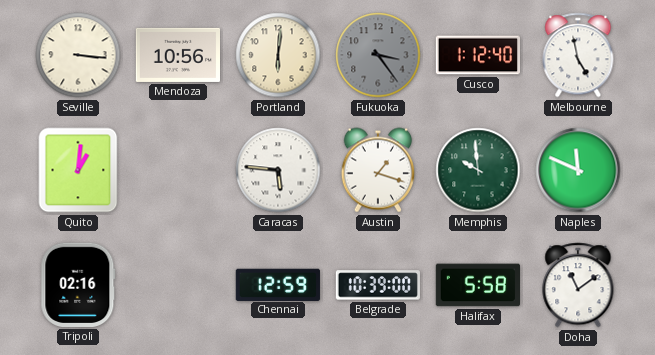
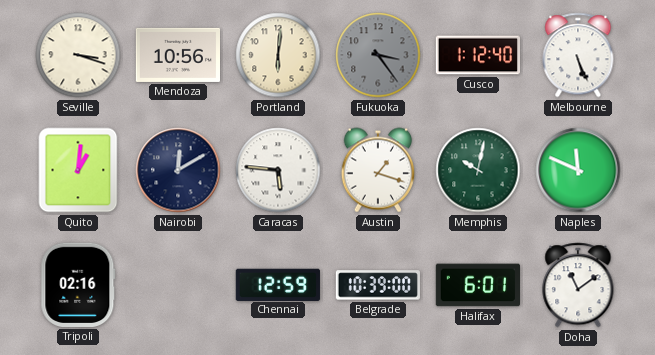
Seville: 3:16 -> 3:18 (78, 55)
Melbourne: 4:58 -> 5:26 (578, 55)
Nairobi: none -> 12:10 (178, 170)
Memphis: 9:59 -> 10:02 (478, 170)
Halifax: 5:58 -> 6:01 (477, 285)
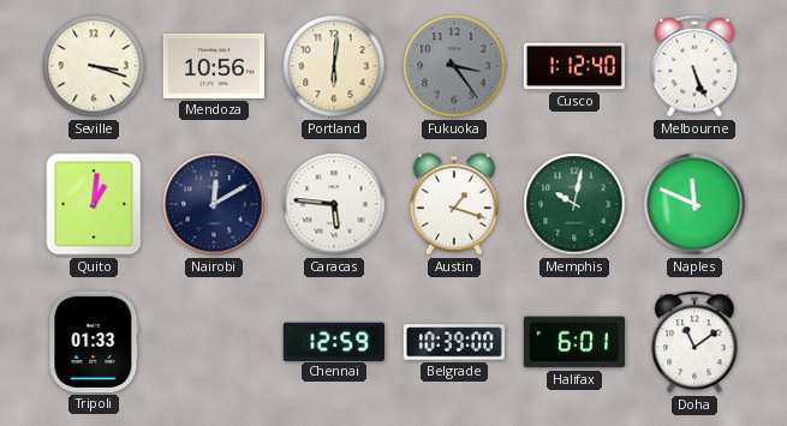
Tripoli: 02:16 -> 01:33 (94, 342)
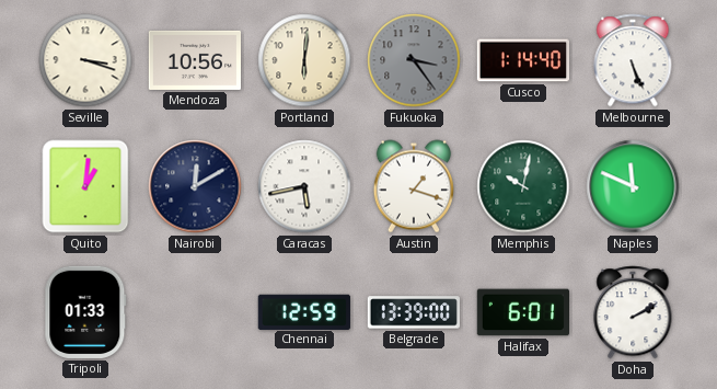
Cusco: 1:12 -> 1:14 (522, 60)
Caracas: 5:46 -> 5:43 (304, 186)
Belgrade: 10:39 -> 13:39 (414, 312)
Doha: 11:09 -> 2:10 (633, 312)
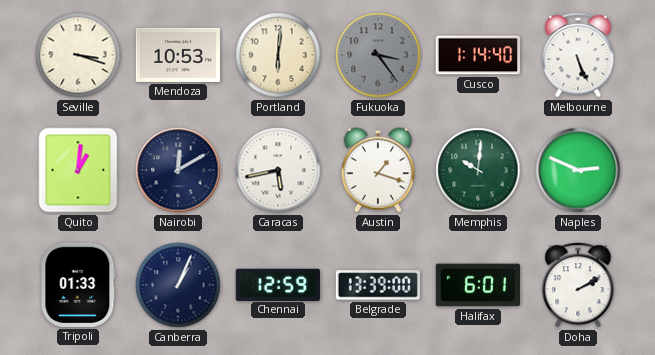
Mendoza: 10:56 -> 10:53 (177, 55)
Memphis: 10:02 -> 10:01 (478, 170)
Naples: 11:49 -> 2:49 (578, 170)
Canberra: none -> 1:04 (178, 285)
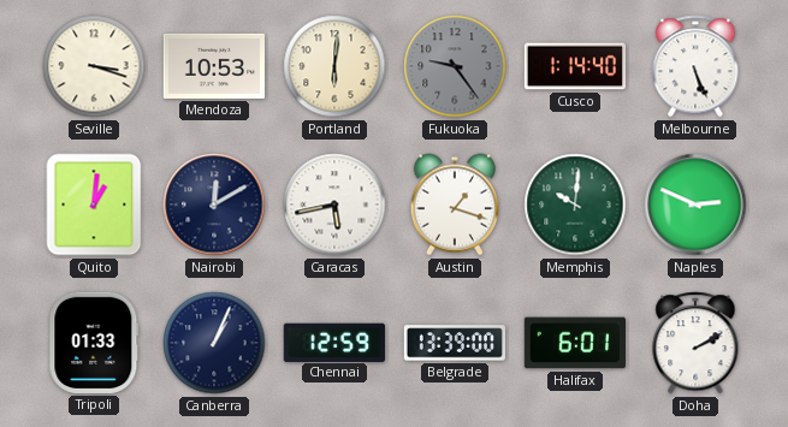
Fukuoka: 3:24 -> 9:24 (455, 66)
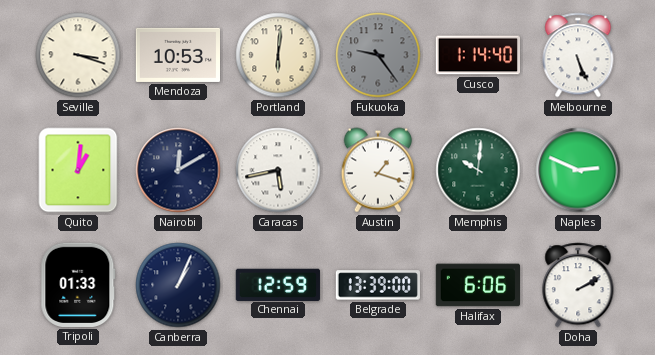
Halifax: 6:01 -> 6:06 (477, 285)
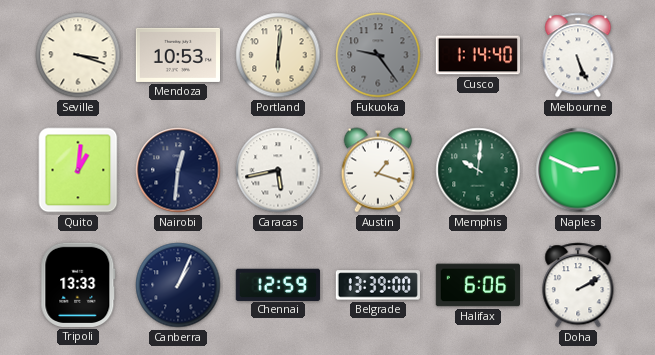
Nairobi: 12:10 -> 12:31 (178, 170)
Tripoli: 01:33 -> 13:33 (78, 285)
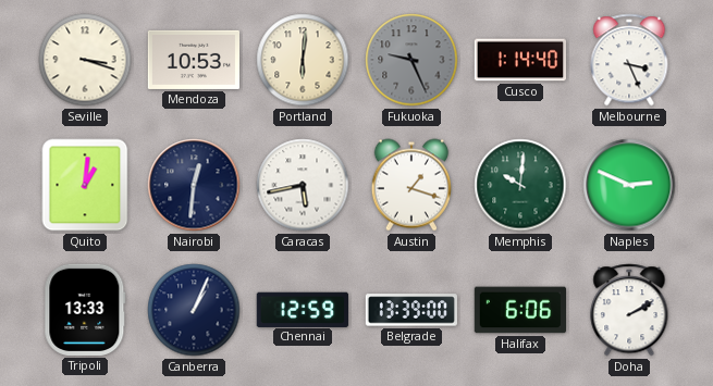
Fukuoka: 9:24 -> 9:26 (411, 60)
Melbourne: 5:26 -> 3:26 (629, 60)
